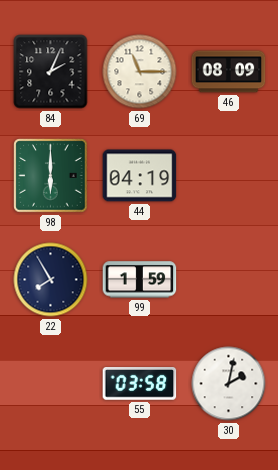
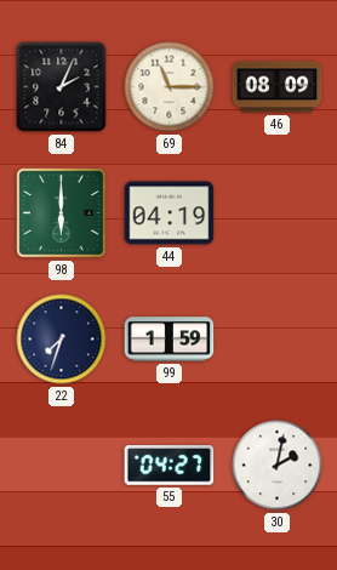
22: 7:55 -> 7:33 (62, 340)
55: 03:58 -> 04:27 (170, 466)
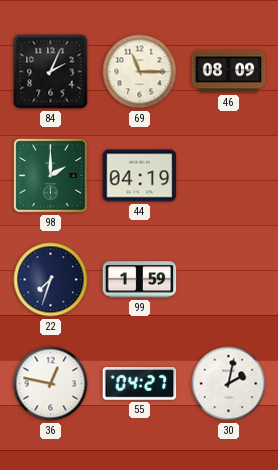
98: 6:00 -> 2:00 (51, 176)
36: none -> 12:47 (51, 384)
